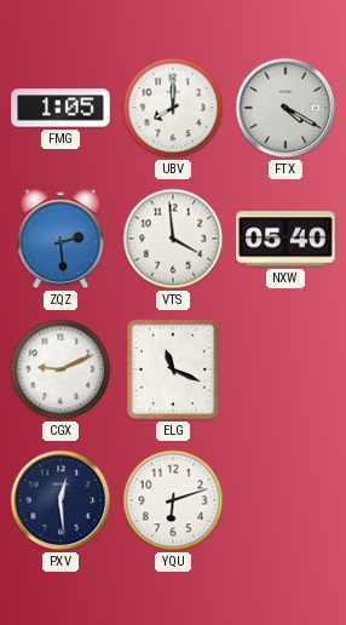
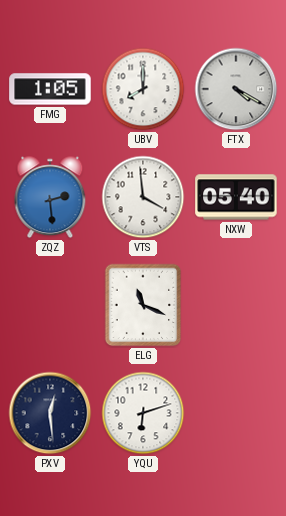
CGX: 9:11 -> none (60, 369)
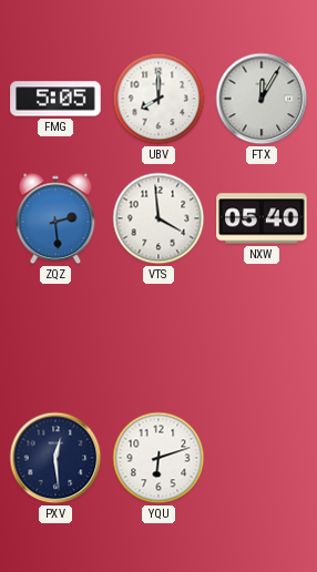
FMG: 1:05 -> 5:05 (55, 99)
FTX: 4:20 -> 12:05 (262, 99)
ELG: 11:19 -> none (143, 305)
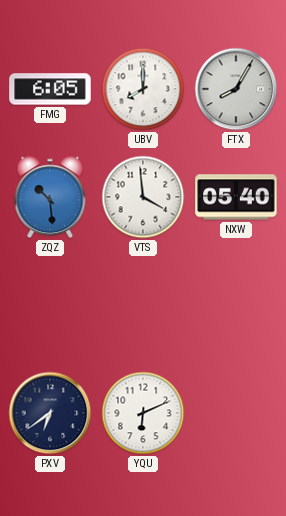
FMG: 5:05 -> 6:05 (50, 89)
FTX: 12:05 -> 8:05 (236, 89)
ZQZ: 2:29 -> 10:29 (50, 197)
PXV: 12:29 -> 6:39 (50, 413)
YQU: 6:12 -> 6:11 (143, 413)
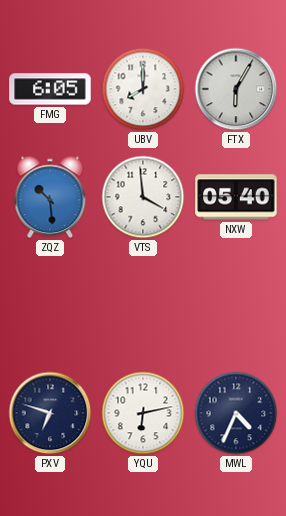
FTX: 8:05 -> 6:05 (236, 89)
PXV: 6:39 -> 6:48 (50, 413)
YQU: 6:11 -> 6:13 (143, 413)
MWL: none -> 4:34 (236, 413)
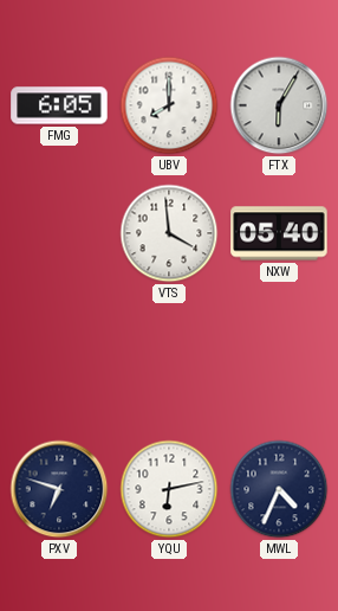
ZQZ: 10:29 -> none (50, 197)
